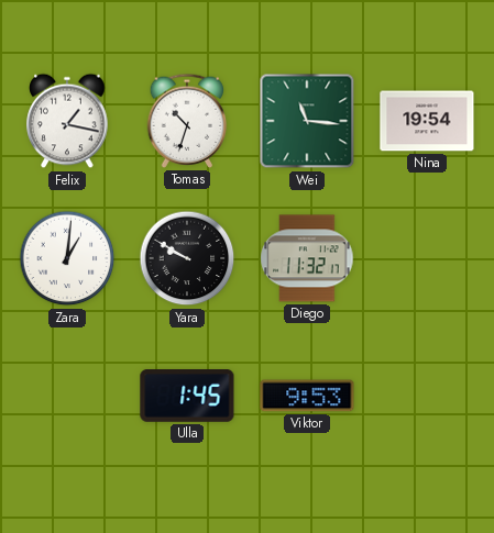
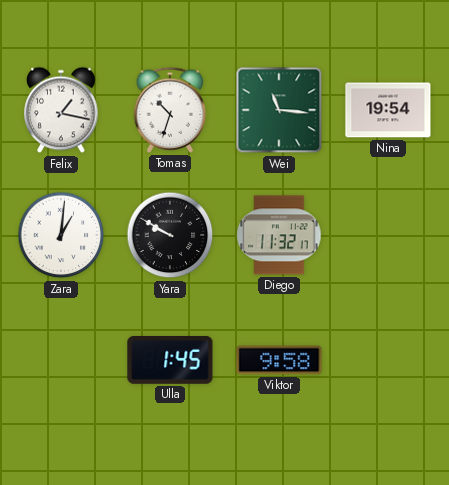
Viktor: 9:53 -> 9:58 (279, 360)
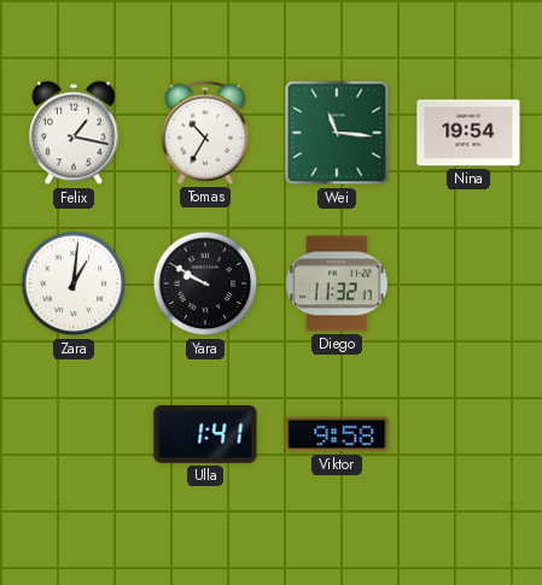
Tomas: 10:33 -> 10:35 (205, 133)
Ulla: 1:45 -> 1:41 (205, 435)
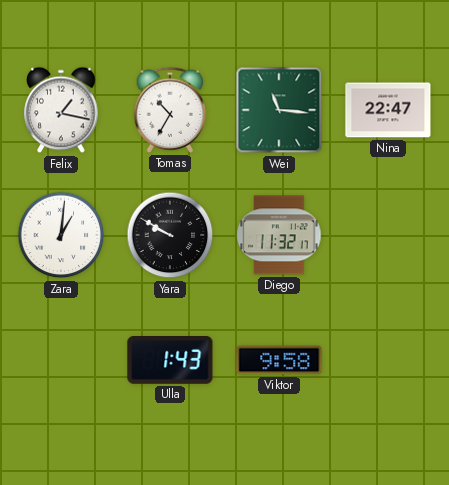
Nina: 19:54 -> 22:47 (388, 110)
Ulla: 1:41 -> 1:43 (170, 361)
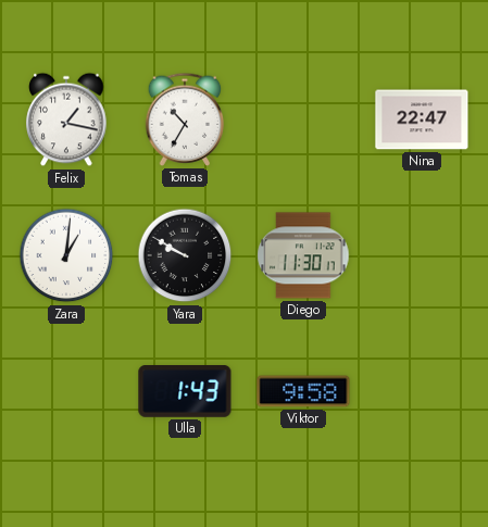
Wei: 11:16 -> none (279, 110)
Diego: 11:32 -> 11:30 (303, 255)
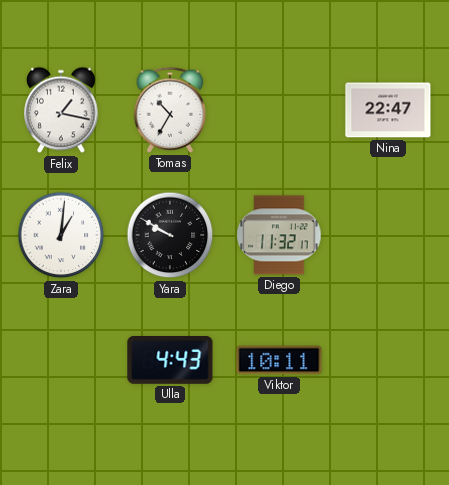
Diego: 11:30 -> 11:32 (279, 235)
Ulla: 1:43 -> 4:43 (170, 361)
Viktor: 9:58 -> 10:11 (279, 360)
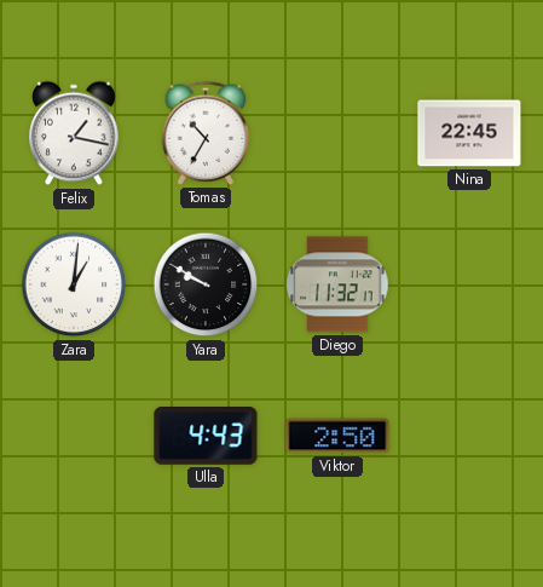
Nina: 22:47 -> 22:45 (469, 133)
Viktor: 10:11 -> 2:50 (337, 436)
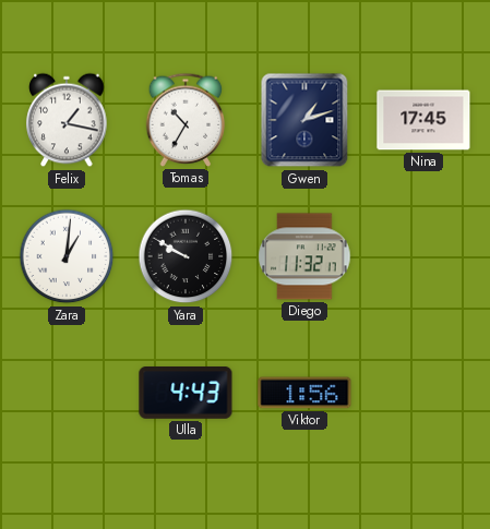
Gwen: none -> 1:12 (304, 120)
Nina: 22:45 -> 17:45 (423, 120)
Viktor: 2:50 -> 1:56 (304, 393)
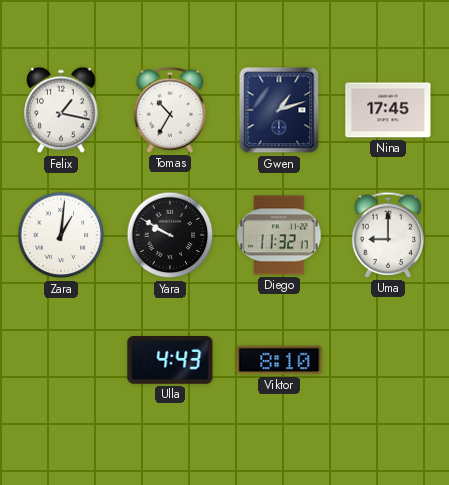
Uma: none -> 9:00 (388, 235)
Viktor: 1:56 -> 8:10 (279, 360)
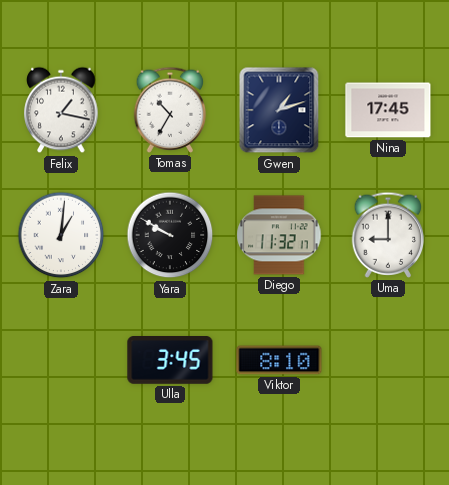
Ulla: 4:43 -> 3:45 (170, 361)
